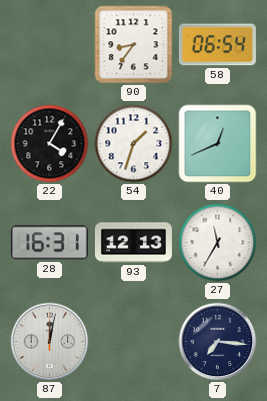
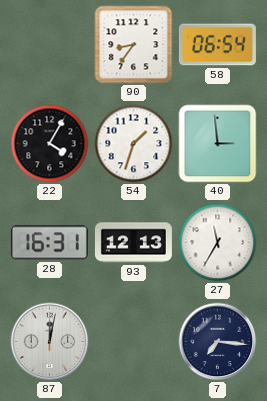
40: 12:41 -> 2:59 (218, 144)
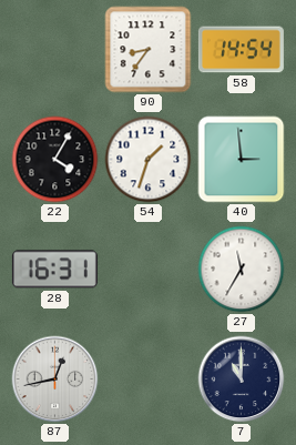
58: 06:54 -> 14:54 (241, 50)
93: 12:13 -> none (133, 243)
87: 12:02 -> 12:43 (55, 380)
7: 7:16 -> 11:00 (242, 380)
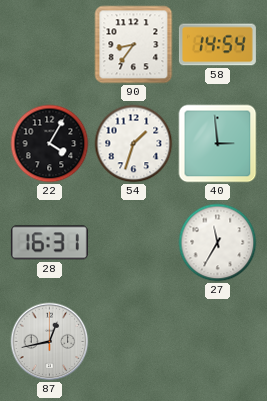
7: 11:00 -> none (242, 380)
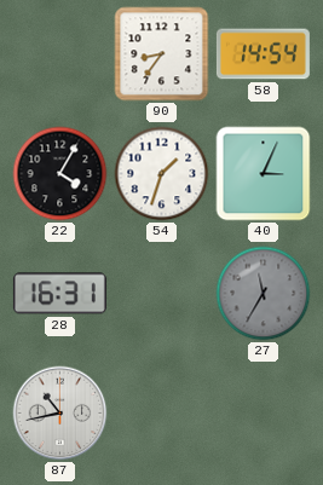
40: 2:59 -> 3:04 (264, 174)
27 dial: white -> grey (264, 294)
87: 12:43 -> 10:43 (60, 414)
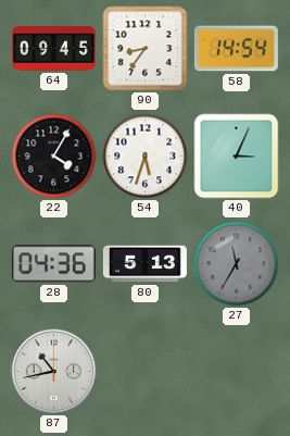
64: none -> 09:45 (53, 49)
54: 1:33 -> 5:33 (146, 157)
28: 16:31 -> 04:36 (53, 264)
80: none -> 5:13 (144, 264)
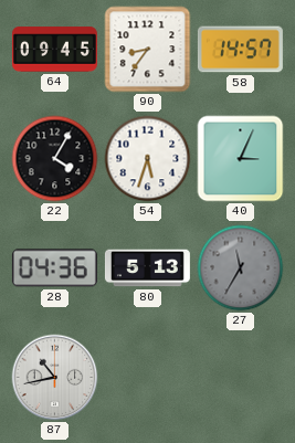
58: 14:54 -> 14:57 (240, 50)
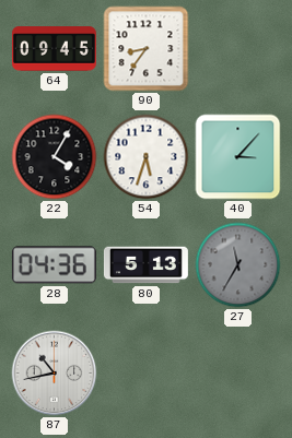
58: 14:57 -> none (240, 50)
40: 3:04 -> 3:07 (238, 157)
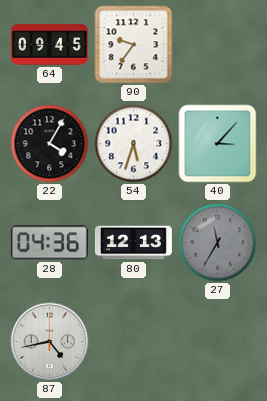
90: 8:36 -> 9:36 (134, 45)
80: 5:13 -> 12:13 (133, 243)
87: 10:43 -> 4:43 (50, 342)
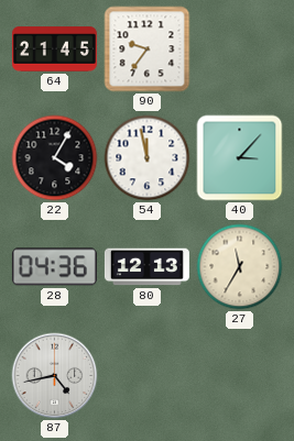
64: 09:45 -> 21:45 (54, 49)
54: 5:33 -> 11:58 (148, 158)
27 dial: grey -> cream (240, 267)
